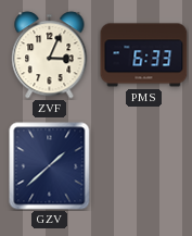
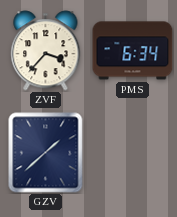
ZVF: 3:04 -> 3:37 (46, 51)
PMS: 6:33 -> 6:34 (133, 51)
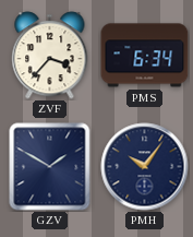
GZV: 1:38 -> 1:50 (50, 167)
PMH: none -> 10:06 (145, 167)
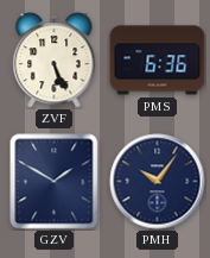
ZVF: 3:37 -> 5:26 (55, 61)
PMS: 6:34 -> 6:36 (158, 61)
